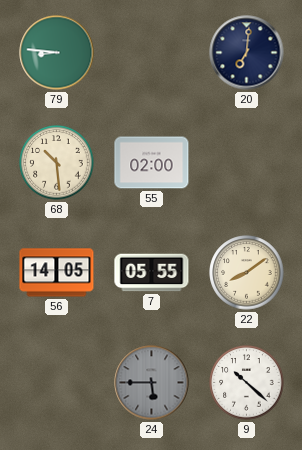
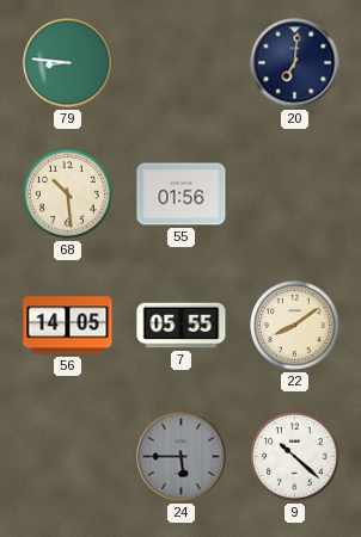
55: 02:00 -> 01:56 (182, 195)
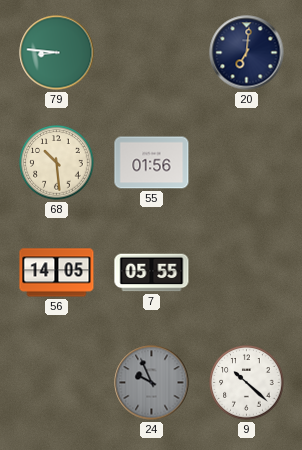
22: 8:09 -> none (295, 326)
24: 5:45 -> 9:56 (152, 383)
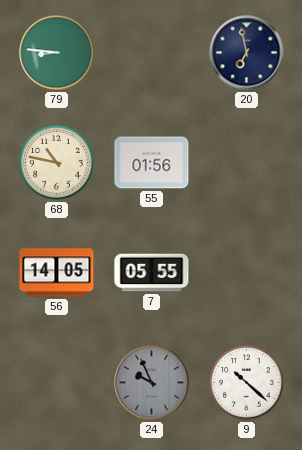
20: 7:01 -> 6:58 (247, 53)
68: 10:29 -> 10:47 (57, 163)
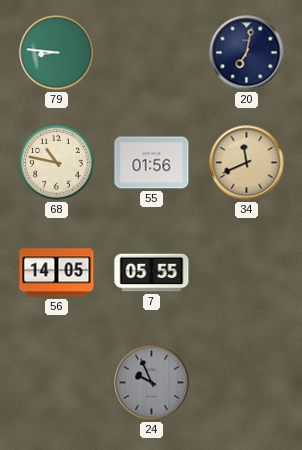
20: 6:58 -> 7:02 (247, 53)
34: none -> 11:41 (247, 163)
9: 10:22 -> none (247, 383)
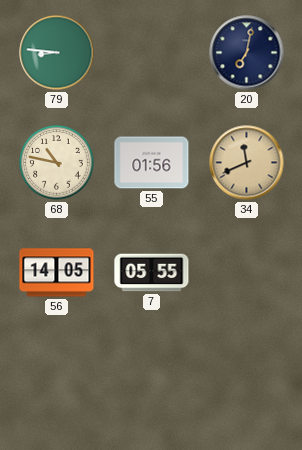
24: 9:56 -> none (152, 383)
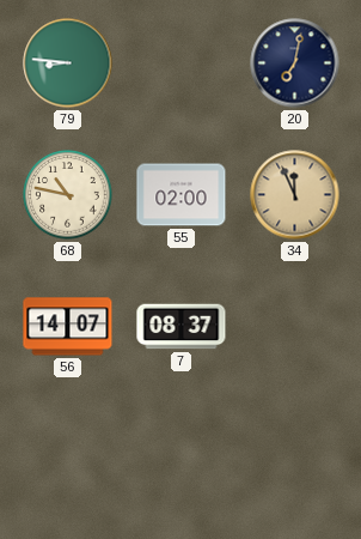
55: 01:56 -> 02:00 (182, 195)
34: 11:41 -> 11:56 (295, 195)
56: 14:05 -> 14:07 (68, 327)
7: 05:55 -> 08:37 (182, 327)
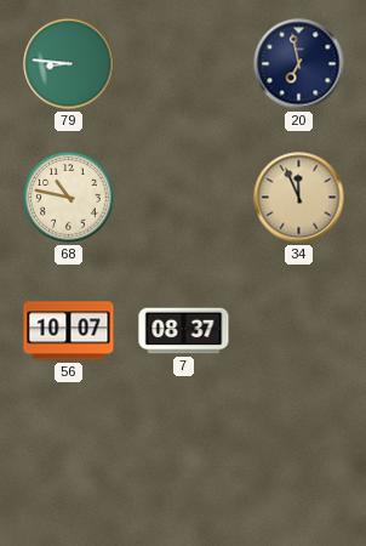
20: 7:02 -> 6:58 (299, 64)
55: 02:00 -> none (182, 195)
56: 14:07 -> 10:07 (69, 331)
